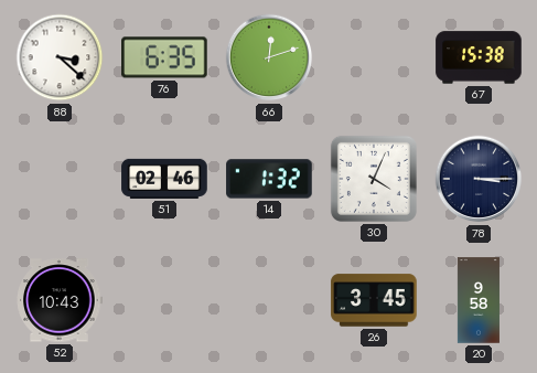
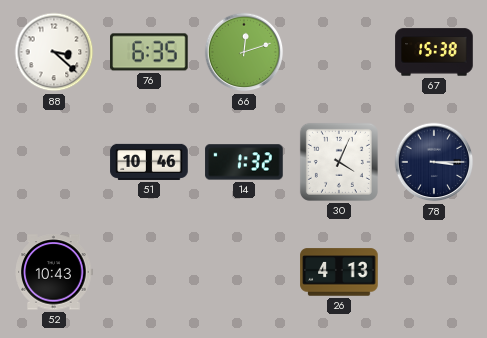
51: 02:46 -> 10:46 (149, 162)
26: 3:45 -> 4:13 (339, 272)
20: 9:58 -> none (479, 300)
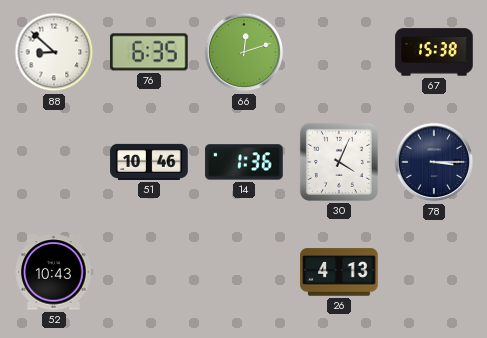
88: 3:22 -> 8:52 (54, 52)
14: 1:32 -> 1:36 (244, 162)
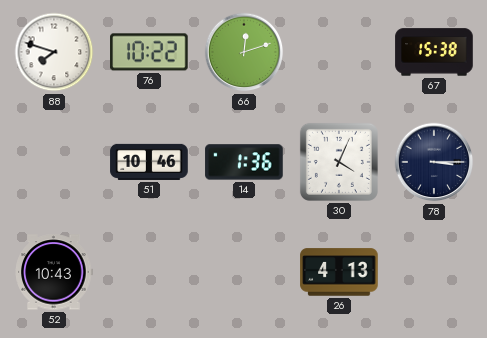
88: 8:52 -> 7:48 (54, 52)
76: 6:35 -> 10:22 (149, 52)
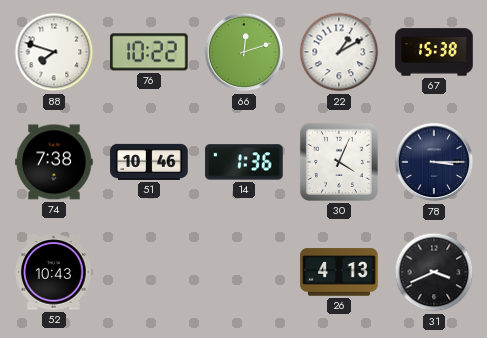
22: none -> 1:10 (339, 52)
74: none -> 7:38 (54, 162)
31: none -> 3:41 (434, 272)
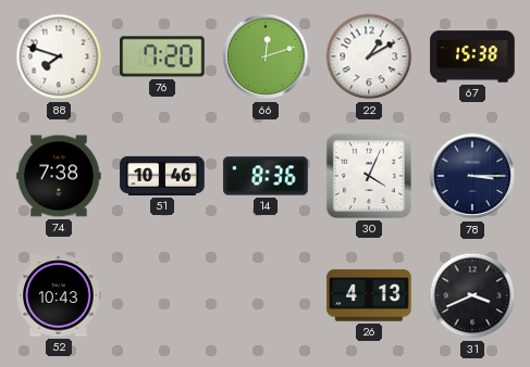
76: 10:22 -> 7:20 (162, 56)
14: 1:36 -> 8:36 (266, 176)
